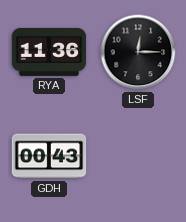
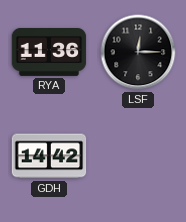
GDH: 00:43 -> 14:42 (49, 156)
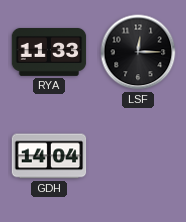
RYA: 11:36 -> 11:33 (49, 52)
GDH: 14:42 -> 14:04 (49, 156)
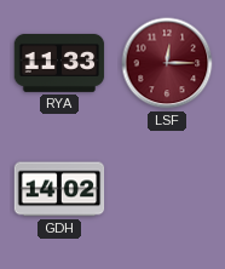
LSF dial: black -> burgundy (167, 63)
GDH: 14:04 -> 14:02 (59, 189)
